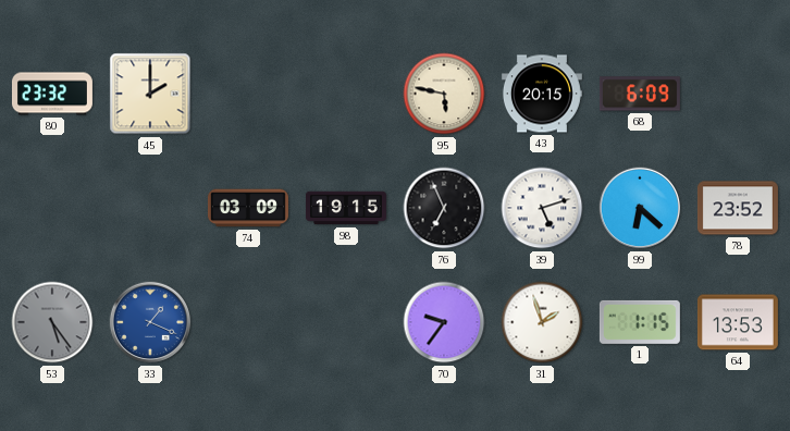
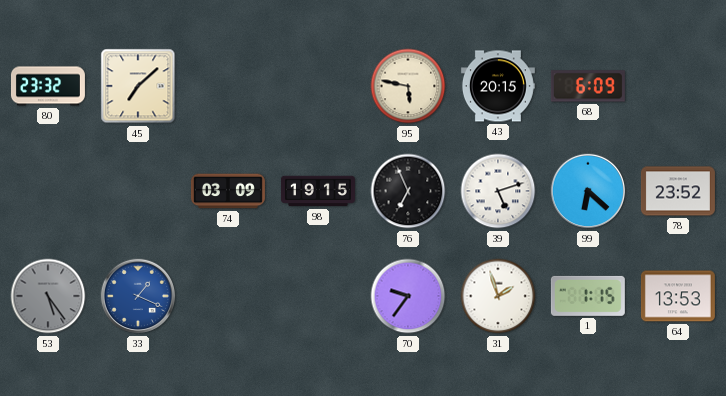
45: 2:00 -> 7:08 (138, 86)
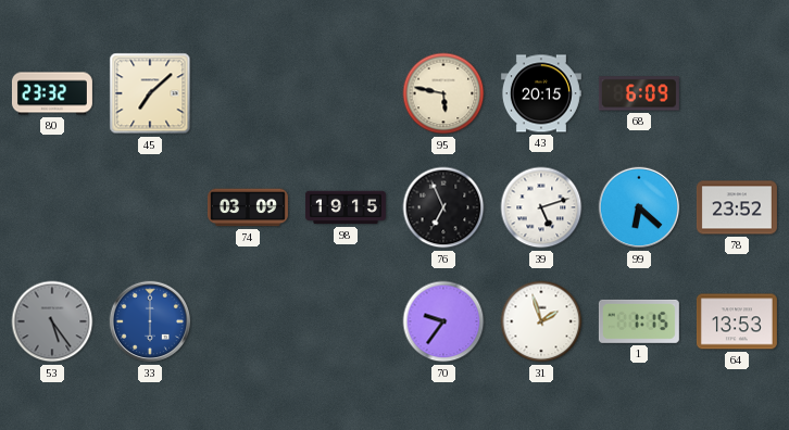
33: 1:19 -> 6:00 (150, 321)
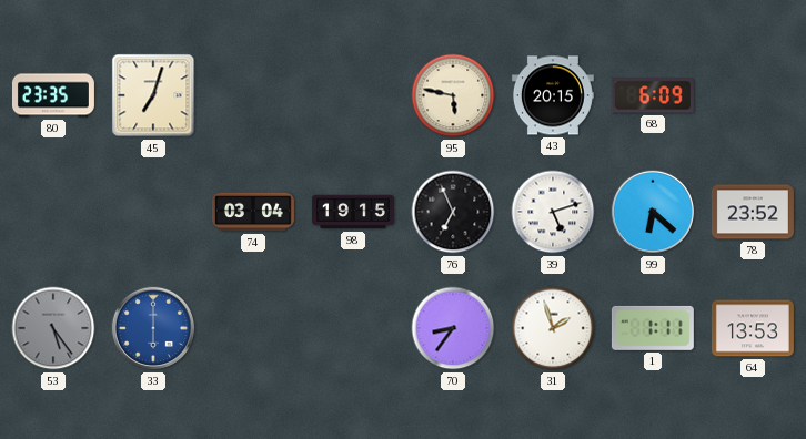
80: 23:32 -> 23:35 (53, 95)
45: 7:08 -> 7:03 (153, 95)
74: 03:09 -> 03:04 (253, 212)
70: 9:36 -> 8:36 (453, 328)
1: 1:15 -> 1:11 (653, 328)
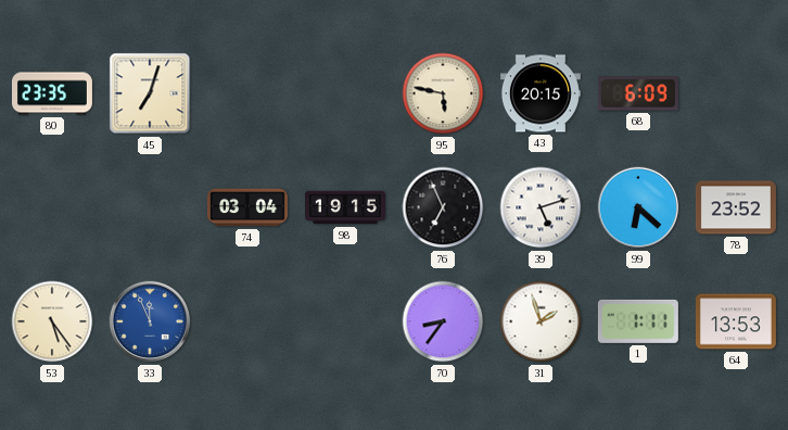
53 dial: grey -> cream (52, 321)
33: 6:00 -> 11:56 (150, 321)
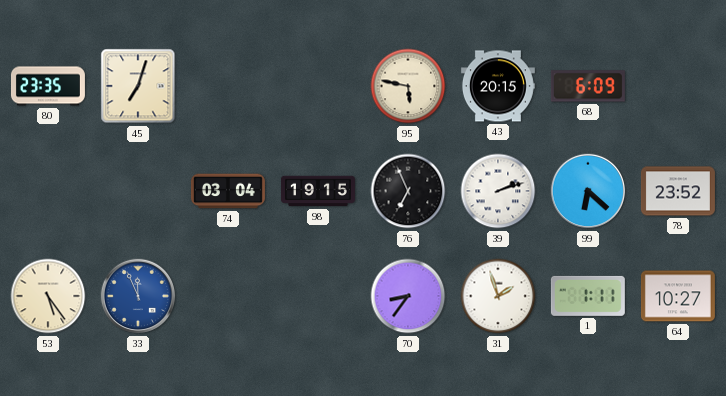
39: 5:12 -> 2:12 (498, 191)
64: 13:53 -> 10:27 (678, 296)
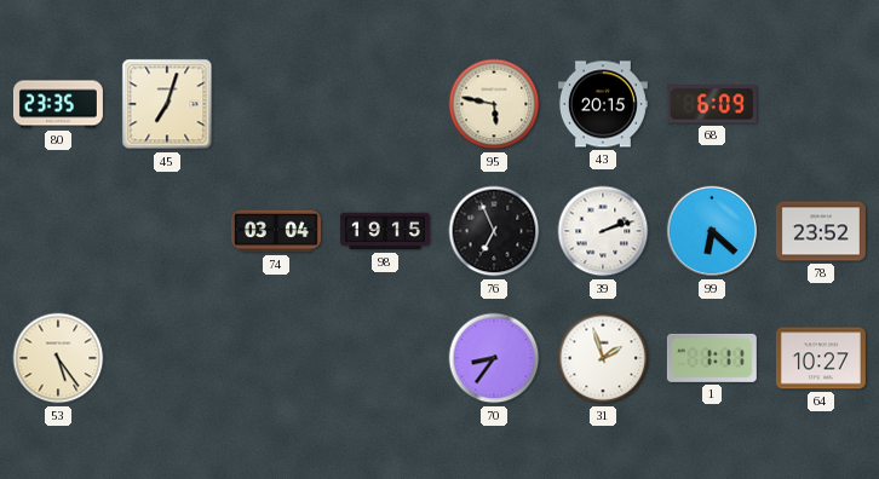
33: 11:56 -> none (138, 296)
